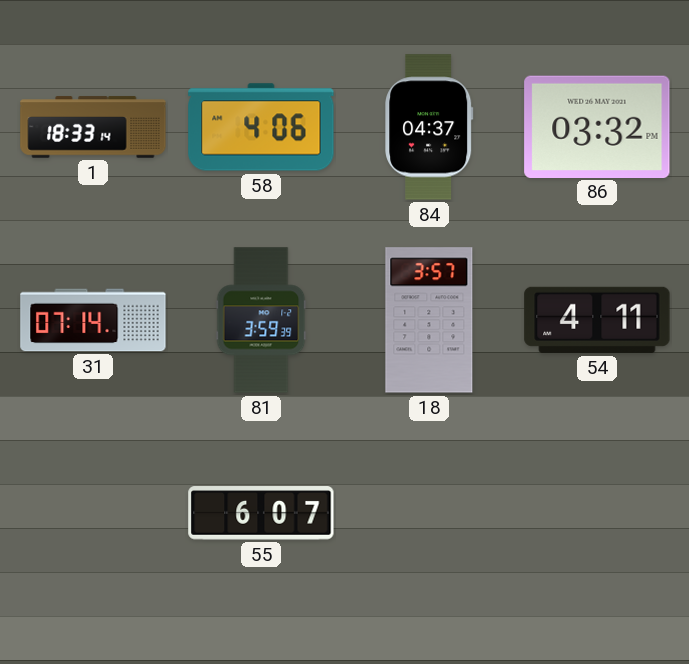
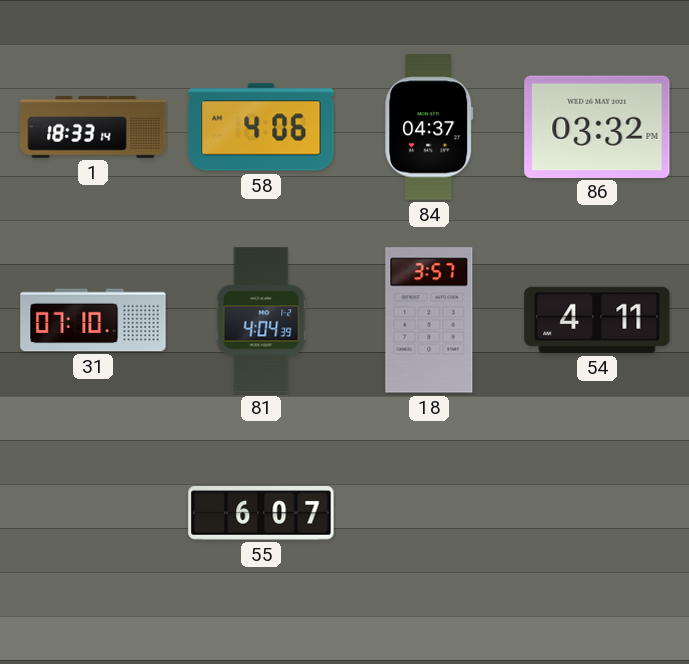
31: 07:14 -> 07:10 (93, 320)
81: 3:59 -> 4:04 (261, 320)
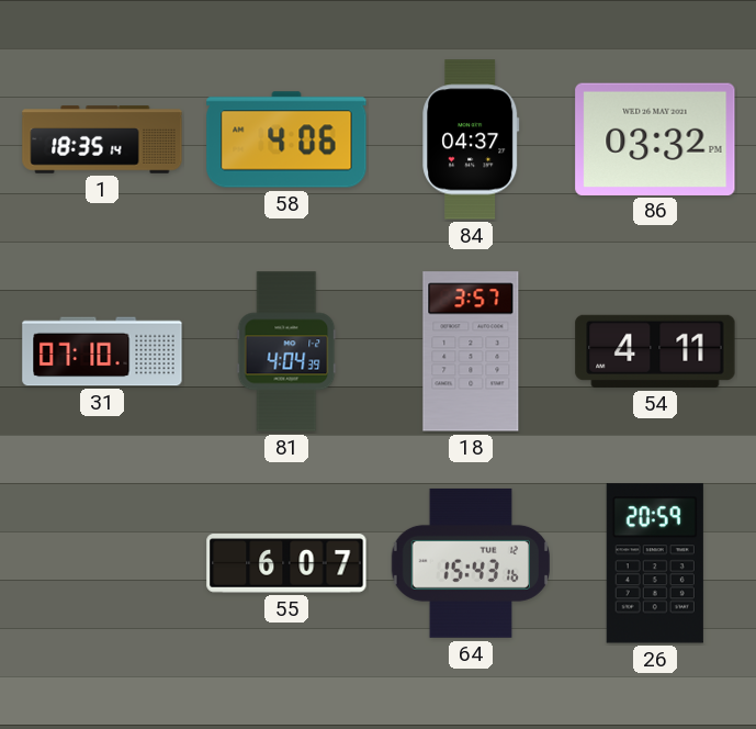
1: 18:33 -> 18:35 (102, 139)
64: none -> 15:43 (470, 563)
26: none -> 20:59 (655, 563)
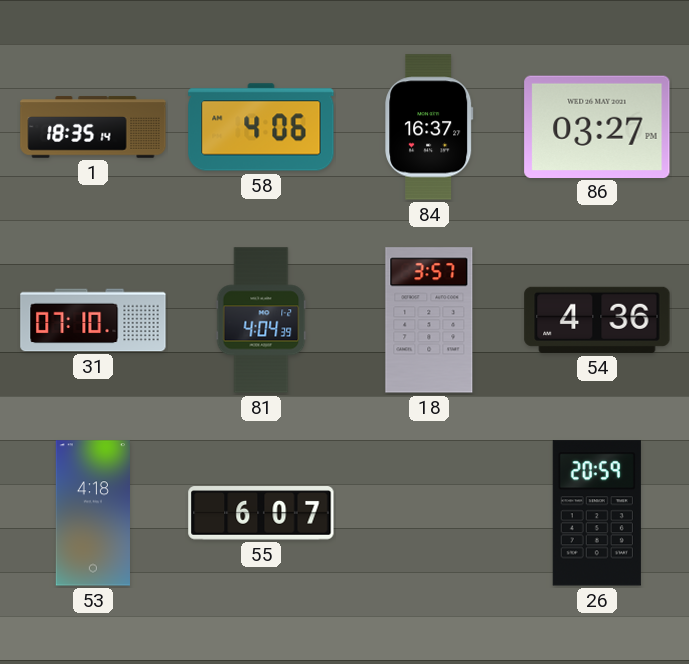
84: 04:37 -> 16:37 (429, 127)
86: 03:32 -> 03:27 (597, 126)
54: 4:11 -> 4:36 (597, 320)
53: none -> 4:18 (93, 513)
64: 15:43 -> none (470, 563)
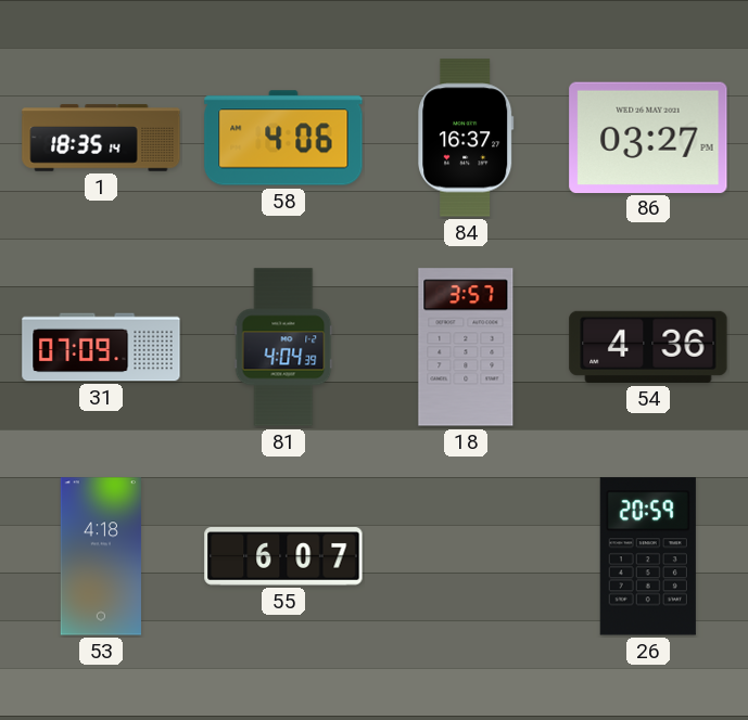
31: 07:10 -> 07:09 (101, 347)
